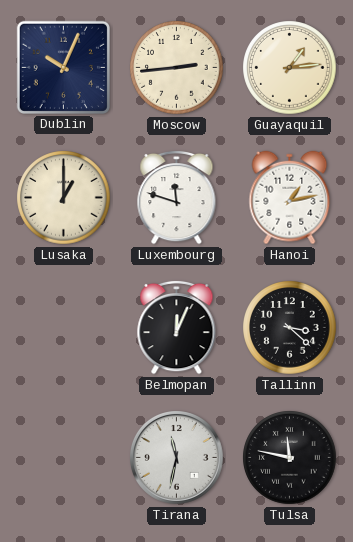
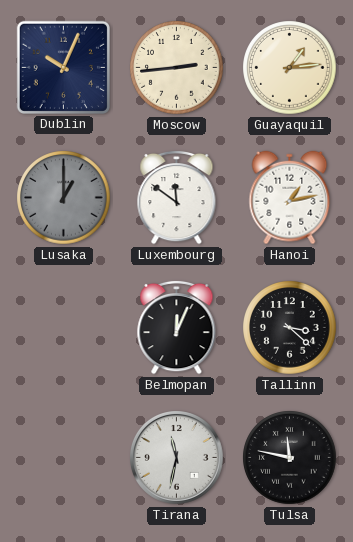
Lusaka dial: cream -> grey (64, 198)
Luxembourg: 11:48 -> 11:51 (177, 197)
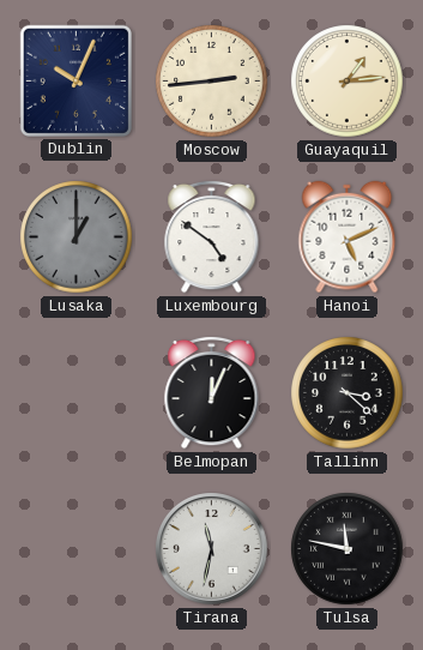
Luxembourg: 11:51 -> 4:51 (212, 236)
Hanoi: 1:13 -> 5:11 (348, 237)
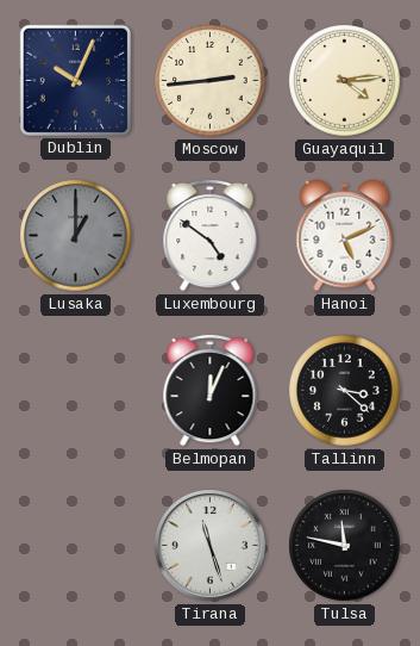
Guayaquil: 1:14 -> 4:14 (345, 81)
Tirana: 11:32 -> 11:27 (211, 546)
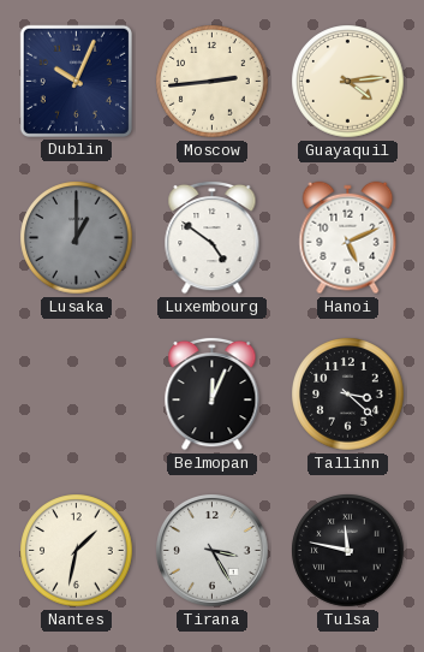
Nantes: none -> 1:32 (77, 551)
Tirana: 11:27 -> 3:25 (213, 551)
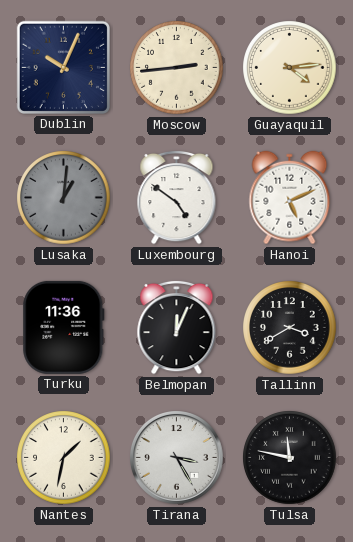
Lusaka: 1:00 -> 1:01 (64, 198)
Turku: none -> 11:36 (64, 327)
Tallinn: 3:22 -> 3:40 (290, 328)
